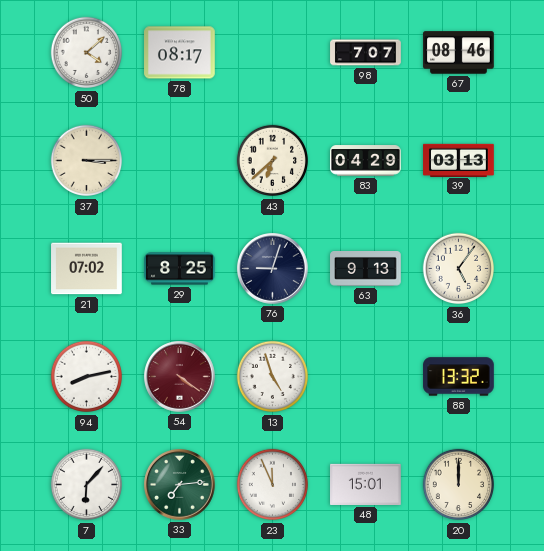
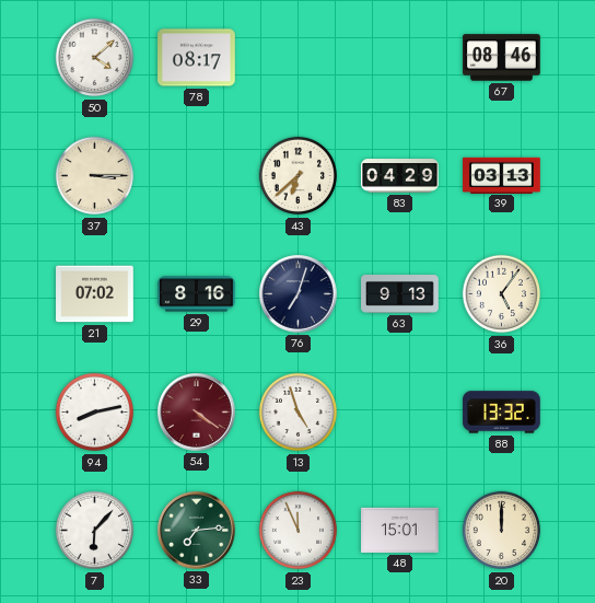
98: 7:07 -> none (366, 53)
29: 8:25 -> 8:16 (197, 294)
76: 9:03 -> 7:03 (299, 294)
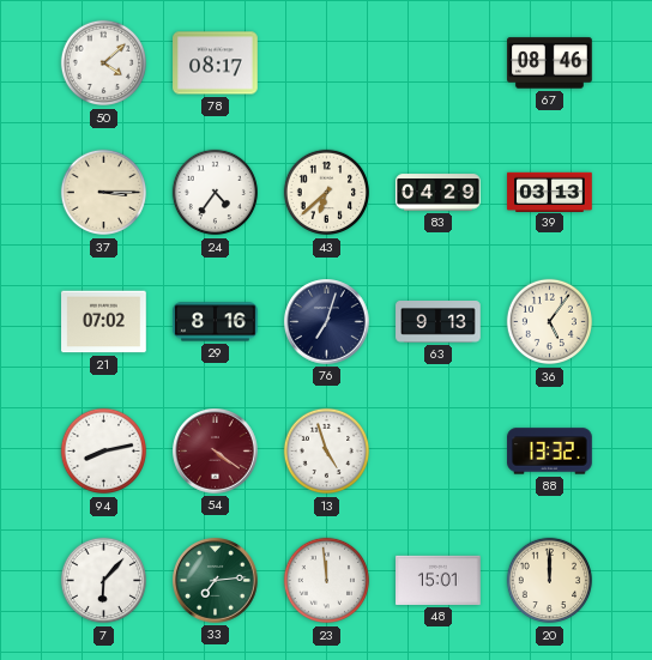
24: none -> 4:36 (216, 193)
23: 11:56 -> 11:59 (327, 581)
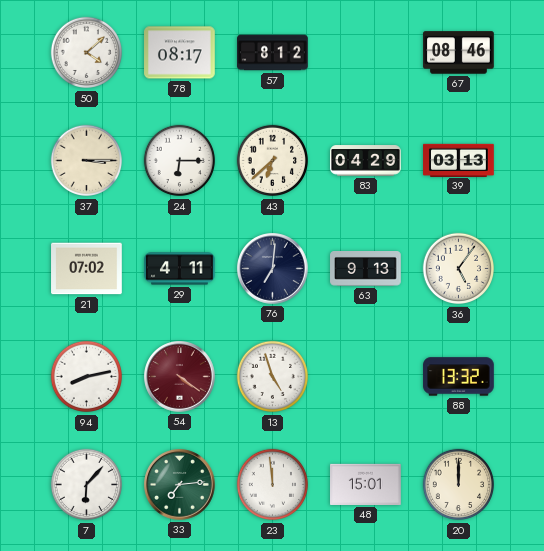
57: none -> 8:12 (273, 53)
24: 4:36 -> 6:15 (180, 161)
29: 8:16 -> 4:11 (180, 269)
76: 7:03 -> 7:01 (273, 269)
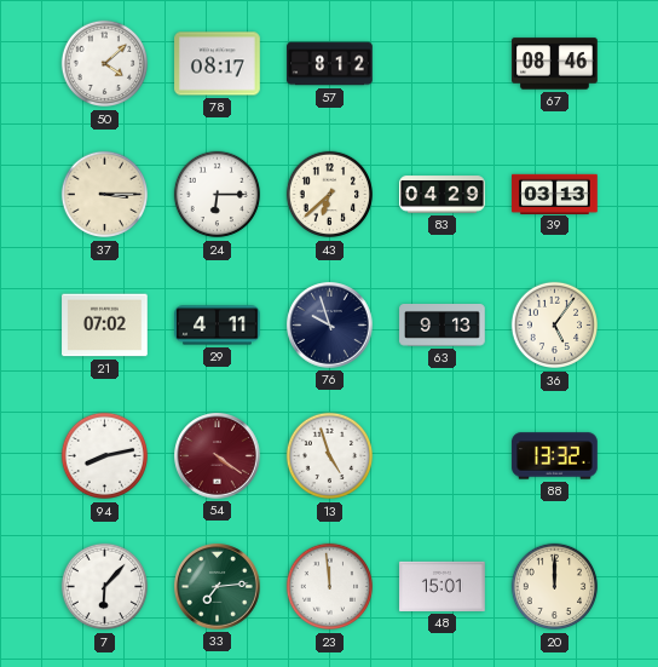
76: 7:01 -> 9:57 (330, 326)
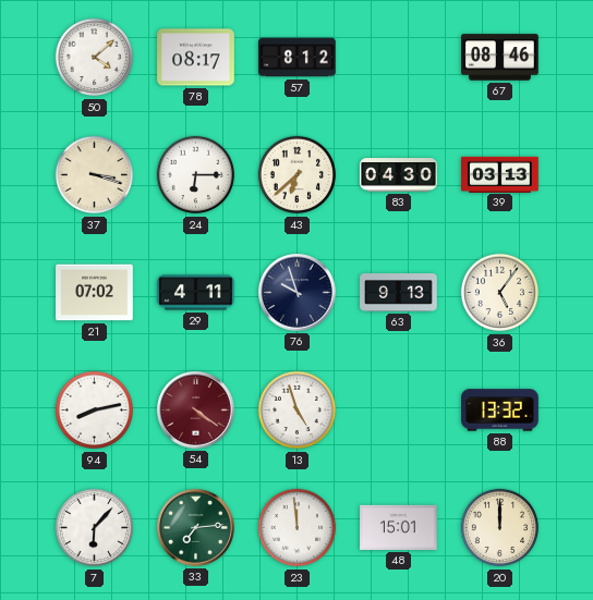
37: 3:15 -> 3:18 (95, 175)
83: 04:29 -> 04:30 (399, 175)
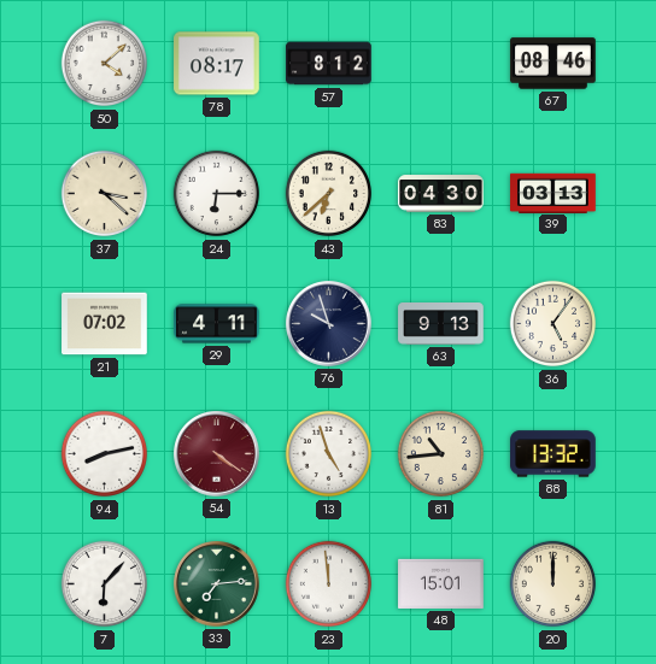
37: 3:18 -> 3:22 (105, 194)
81: none -> 10:44 (441, 454)
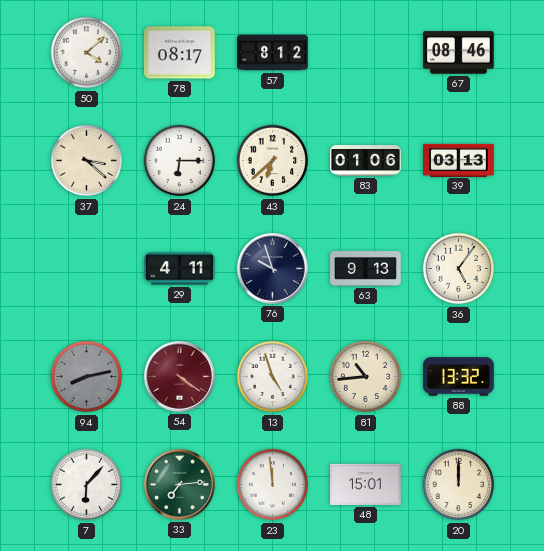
83: 04:30 -> 01:06 (366, 161)
21: 07:02 -> none (105, 324)
94 dial: white -> grey (87, 377)
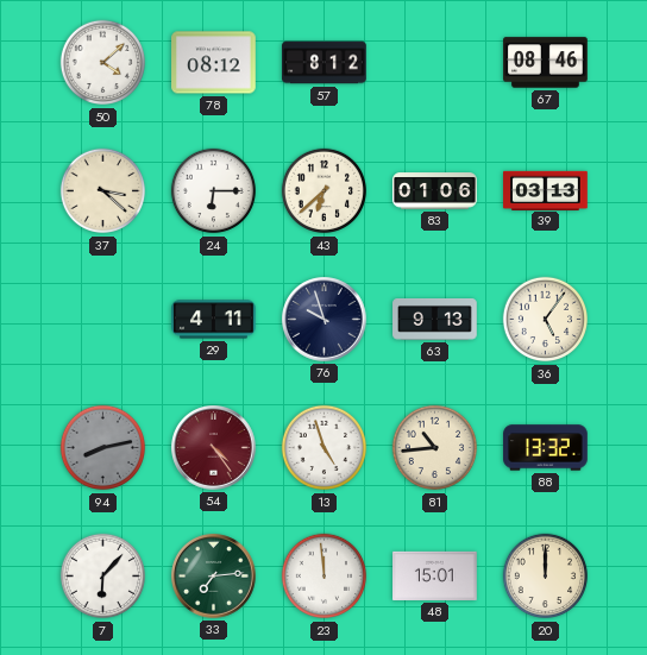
78: 08:17 -> 08:12 (214, 63)
54: 4:21 -> 4:24 (214, 448)
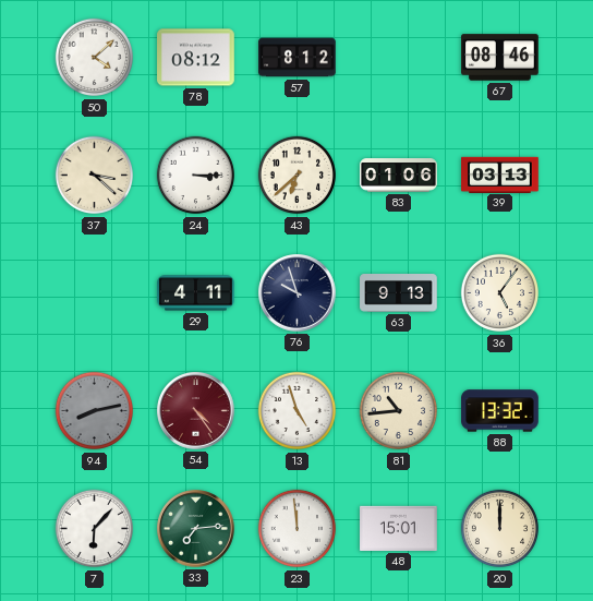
24: 6:15 -> 3:15 (196, 176)
